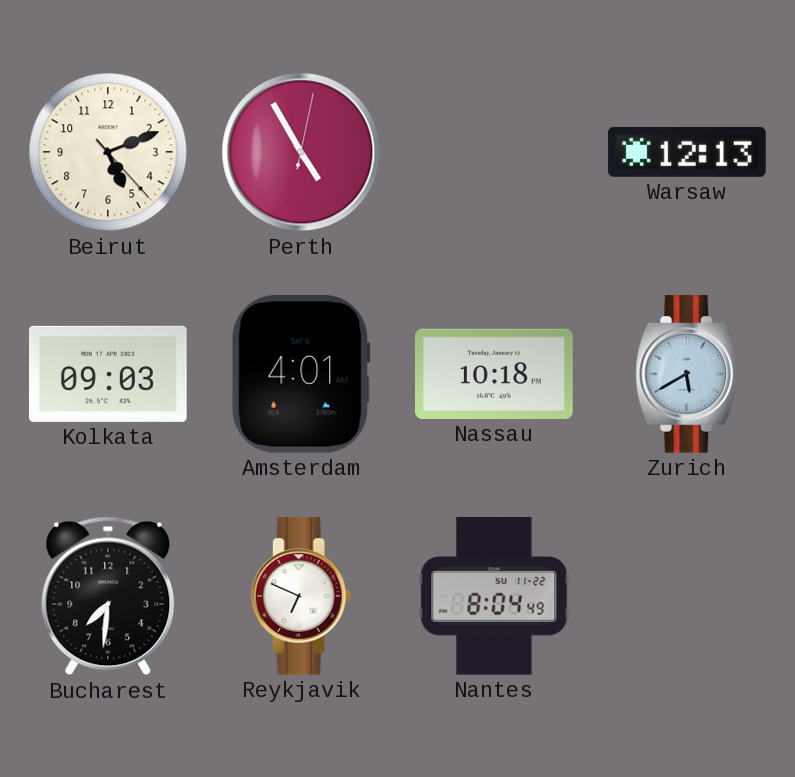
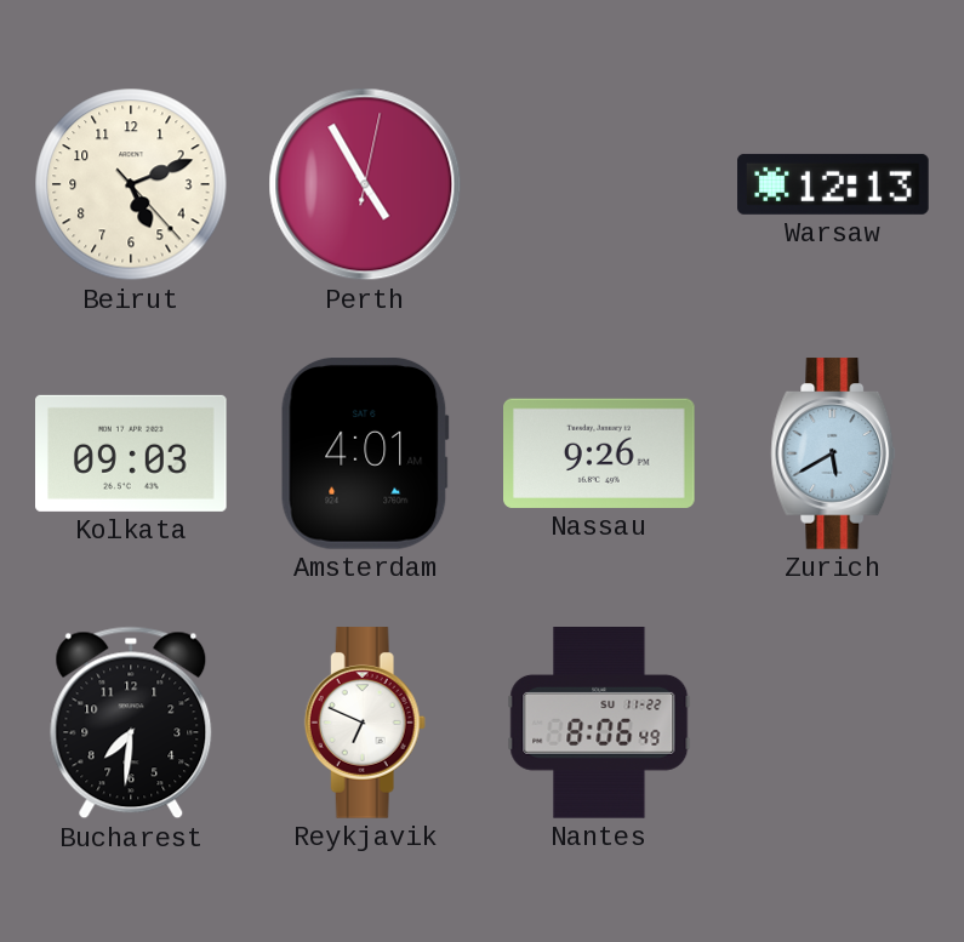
Nassau: 10:18 -> 9:26 (600, 453)
Nantes: 8:04 -> 8:06 (599, 723)
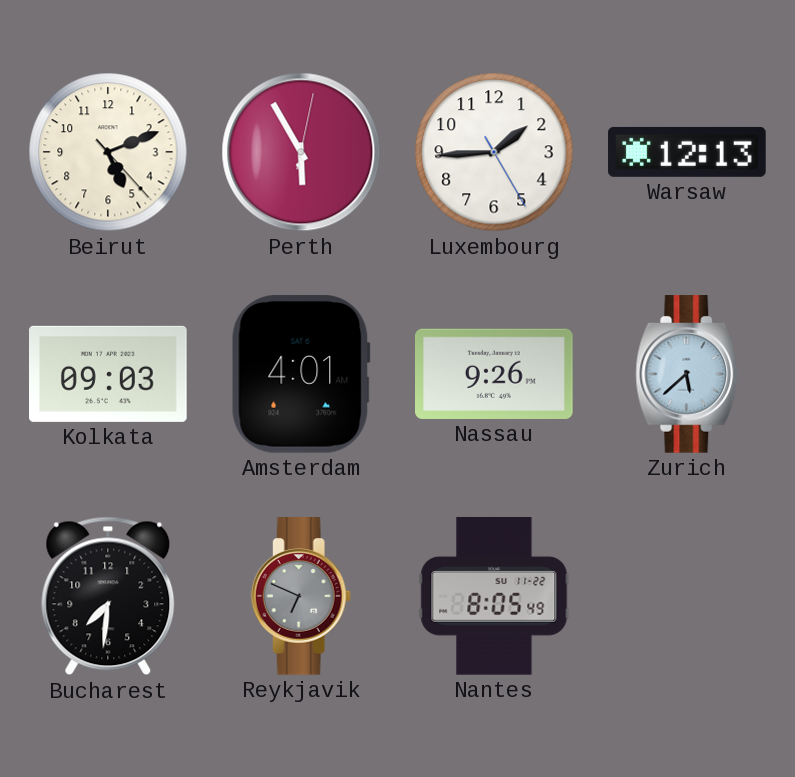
Perth: 4:55 -> 5:55 (301, 152)
Luxembourg: none -> 1:44 (494, 152)
Zurich: 5:40 -> 5:38 (687, 374)
Reykjavik dial: white -> grey (301, 596)
Nantes: 8:06 -> 8:05 (494, 596)
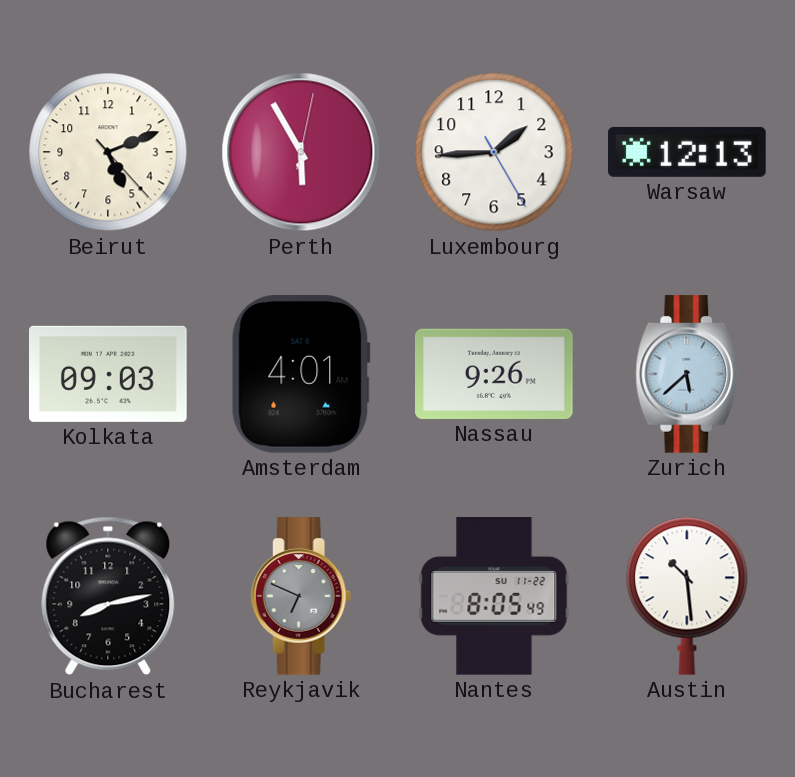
Bucharest: 7:31 -> 8:13 (108, 596)
Austin: none -> 10:29 (687, 596)
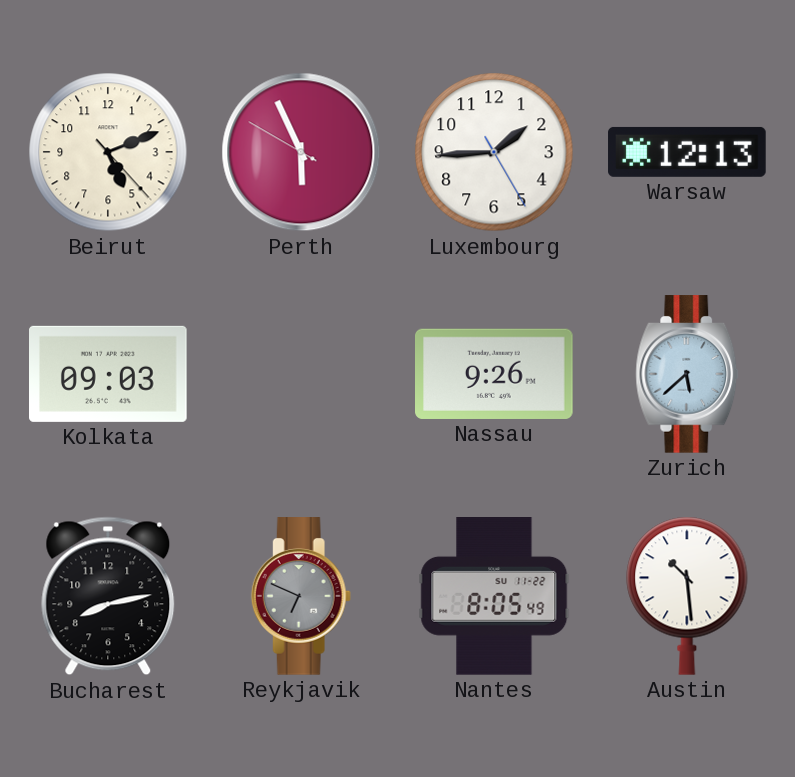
Perth: 5:55:02 -> 5:55:50 (301, 152)
Amsterdam: 4:01 -> none (301, 375)
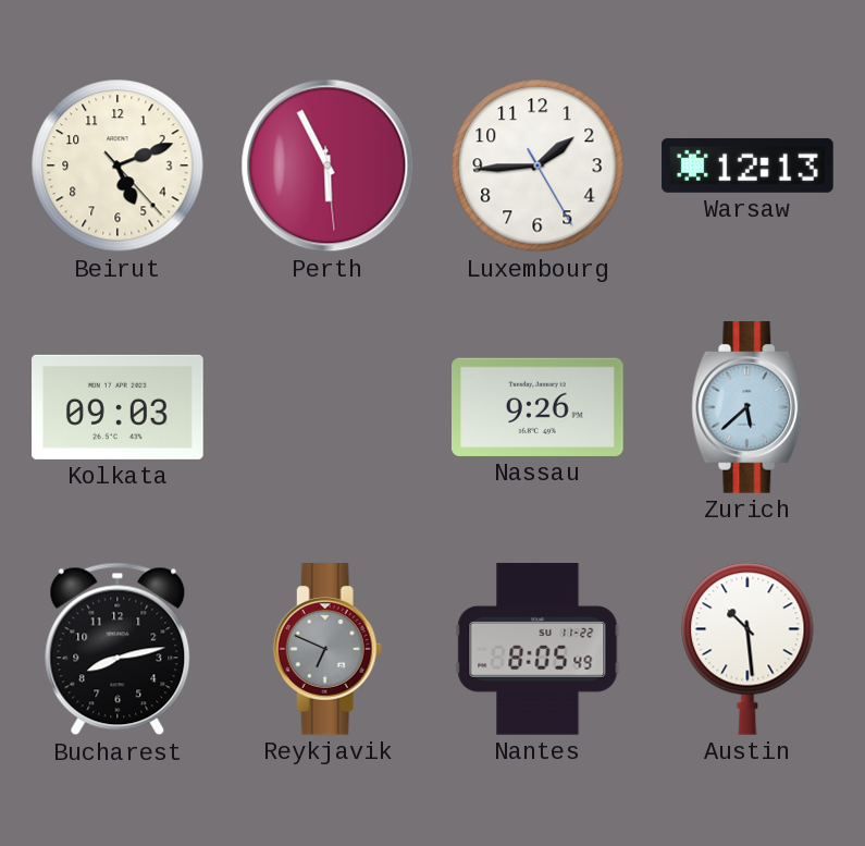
Perth: 5:55:50 -> 5:55:29 (328, 165)
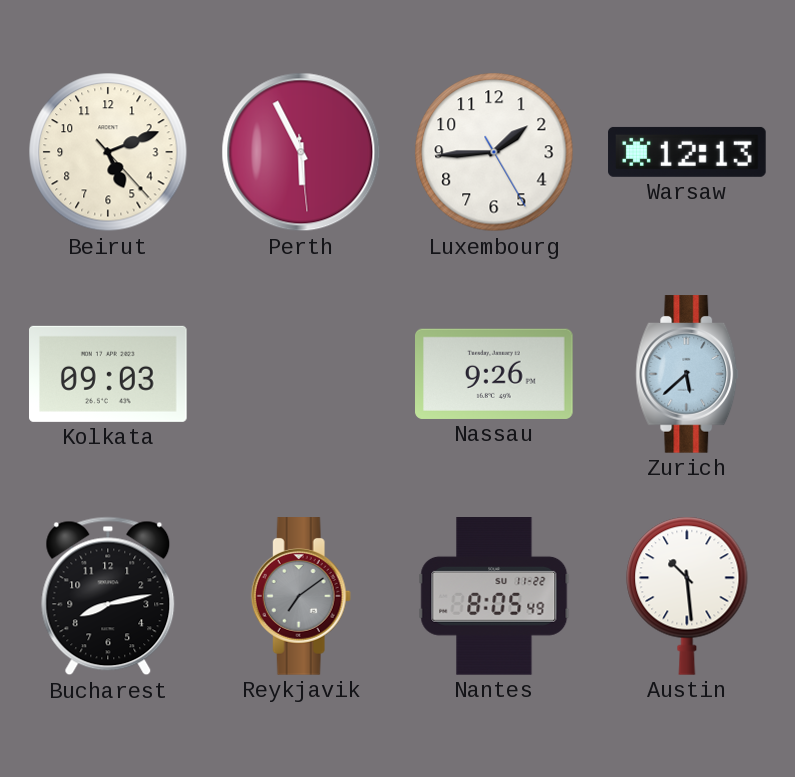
Reykjavik: 6:49 -> 7:09 (301, 596)
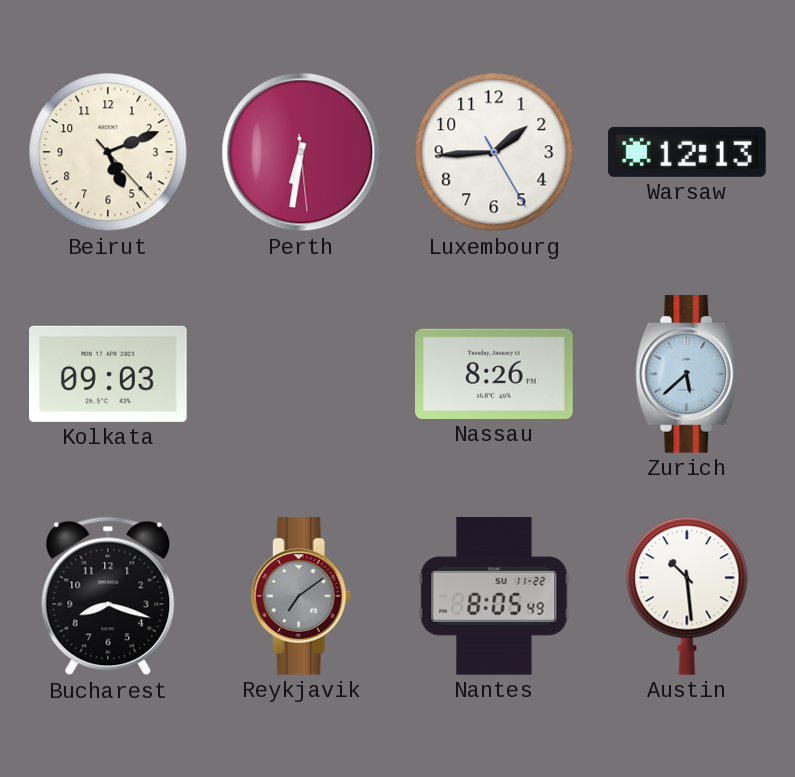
Perth: 5:55 -> 6:31 (301, 152)
Nassau: 9:26 -> 8:26 (495, 374)
Bucharest: 8:13 -> 8:18 (108, 596)
